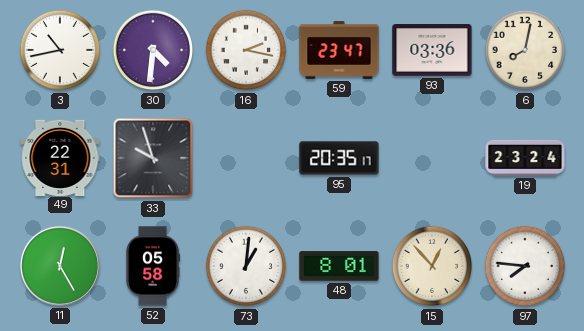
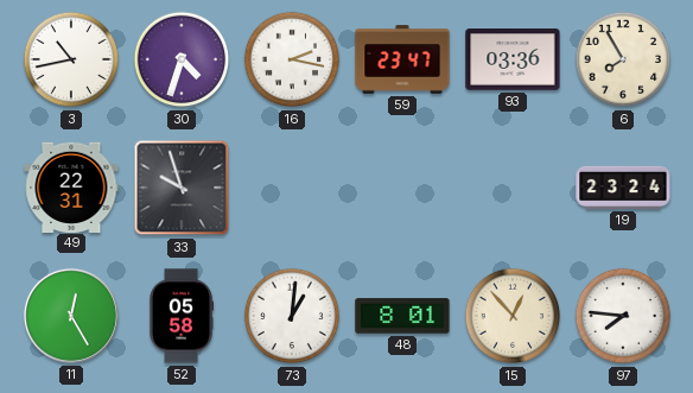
30: 4:31 -> 4:33 (182, 59)
6: 8:02 -> 7:55 (623, 59)
95: 20:35 -> none (339, 158)
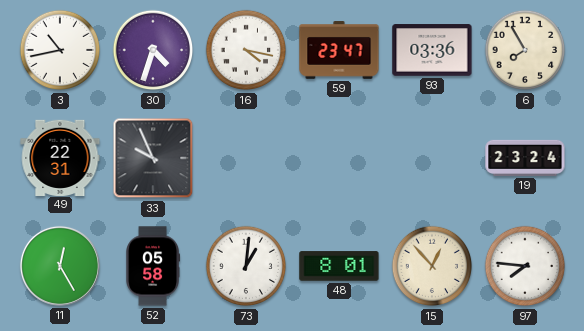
16: 2:17 -> 4:17 (246, 50)
33: 9:57 -> 9:56 (153, 158)
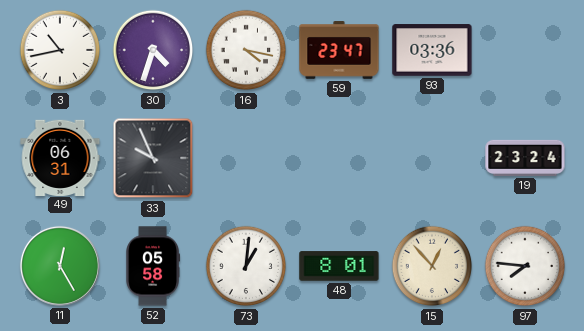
6: 7:55 -> none (525, 50)
49: 22:31 -> 06:31 (60, 157)
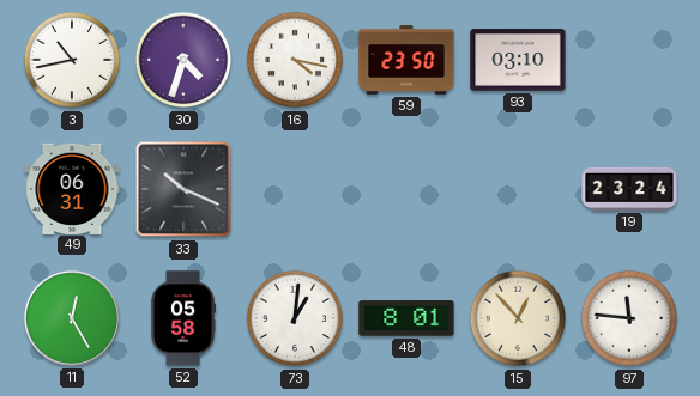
59: 23:47 -> 23:50 (406, 60)
93: 03:36 -> 03:10 (518, 60)
33: 9:56 -> 10:19 (183, 189)
97: 7:46 -> 11:46 (629, 318)
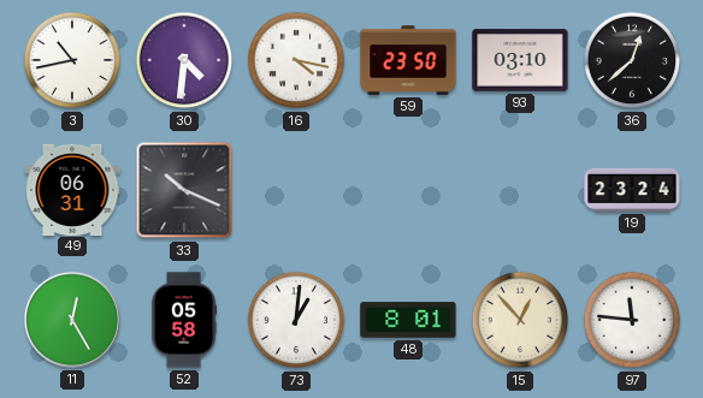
30: 4:33 -> 4:31 (184, 60)
36: none -> 12:38 (632, 60)
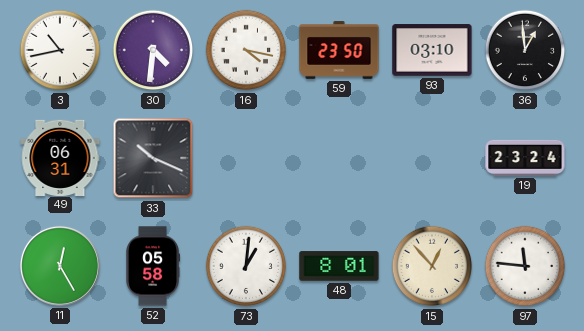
36: 12:38 -> 12:59 (525, 50)
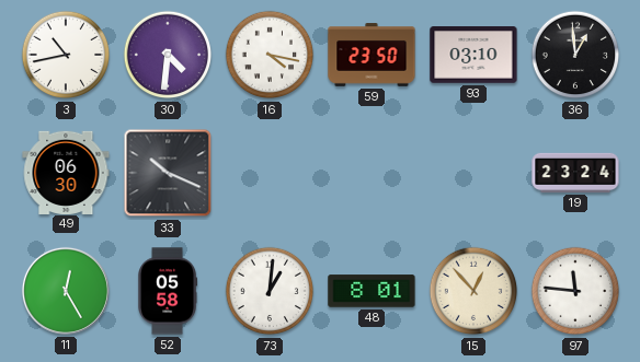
49: 06:31 -> 06:30 (66, 172)
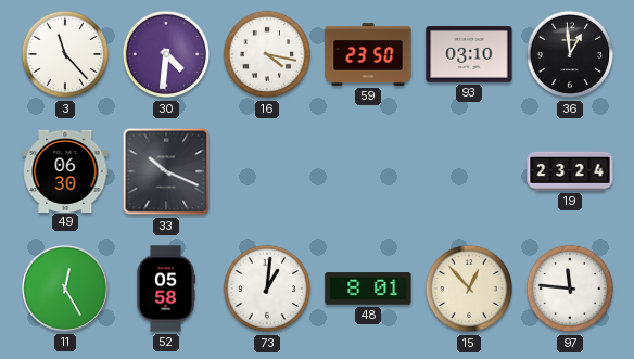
3: 10:43 -> 11:23 (65, 54)
